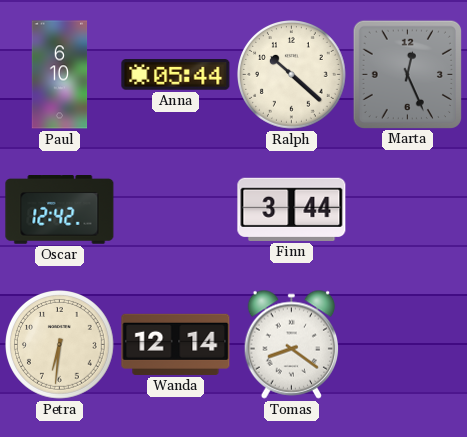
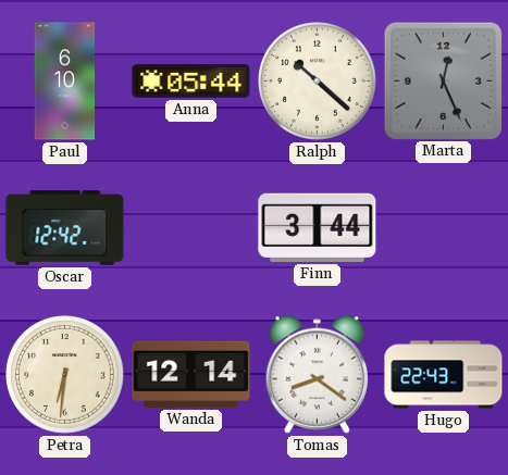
Hugo: none -> 22:43 (444, 375)
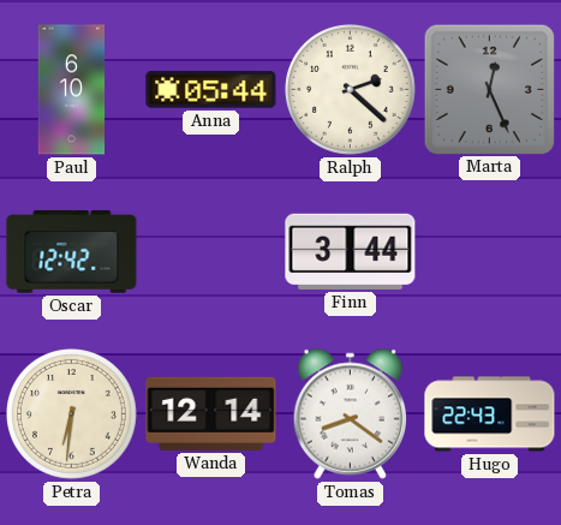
Ralph: 10:22 -> 2:22 (351, 90)
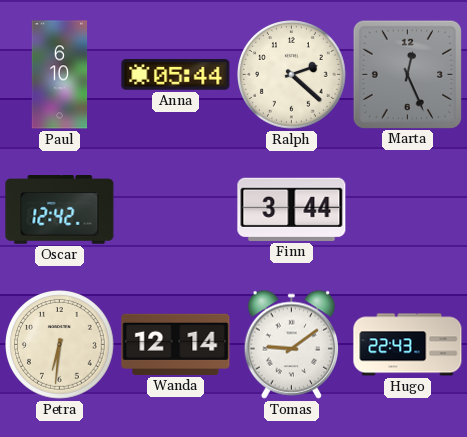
Tomas: 8:21 -> 9:09 (292, 344)
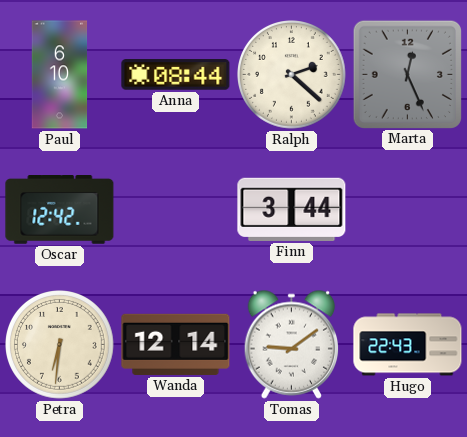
Anna: 05:44 -> 08:44 (176, 75)
